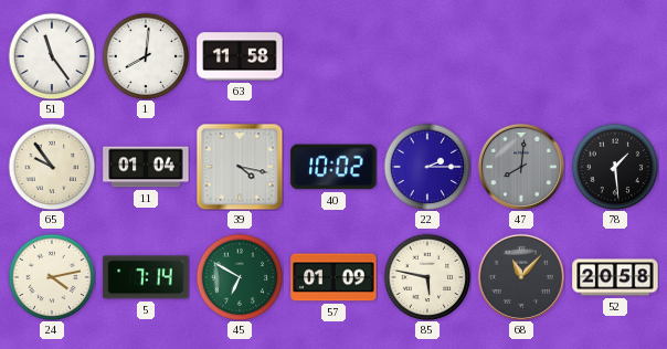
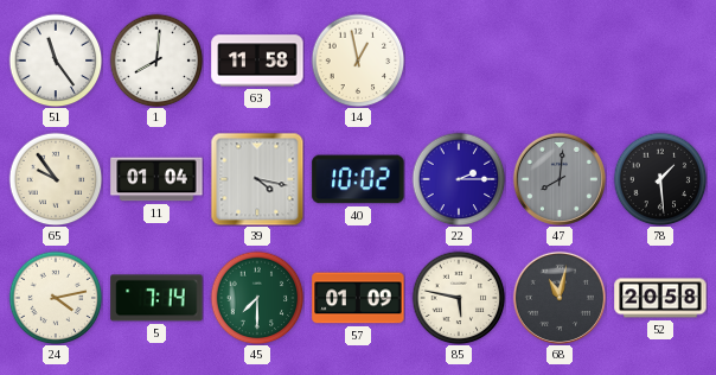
14: none -> 12:58 (358, 61)
45: 6:50 -> 7:30 (257, 298)
68: 11:07 -> 11:02 (560, 298)
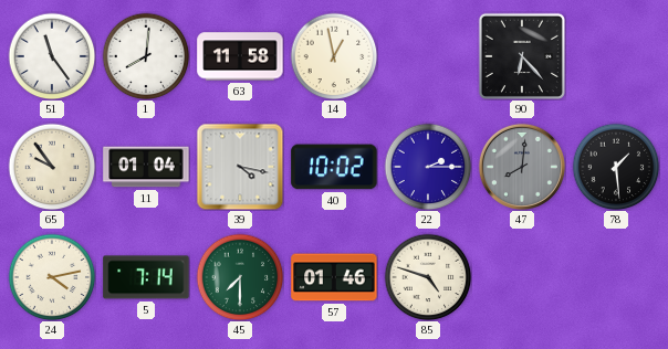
90: none -> 6:23 (522, 56)
57: 01:09 -> 01:46 (334, 277)
85: 5:47 -> 4:48 (428, 277)
68: 11:02 -> none (560, 298)
52: 20:58 -> none (660, 298)
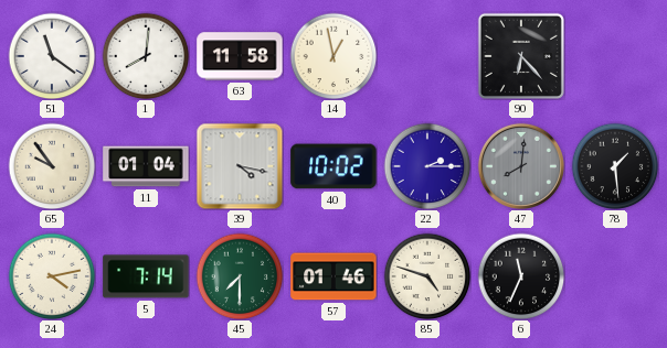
51: 11:24 -> 11:21 (52, 56)
6: none -> 11:34 (521, 276)
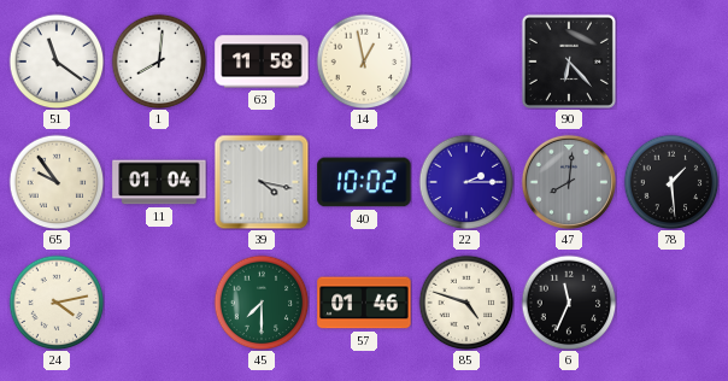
5: 7:14 -> none (146, 276)
